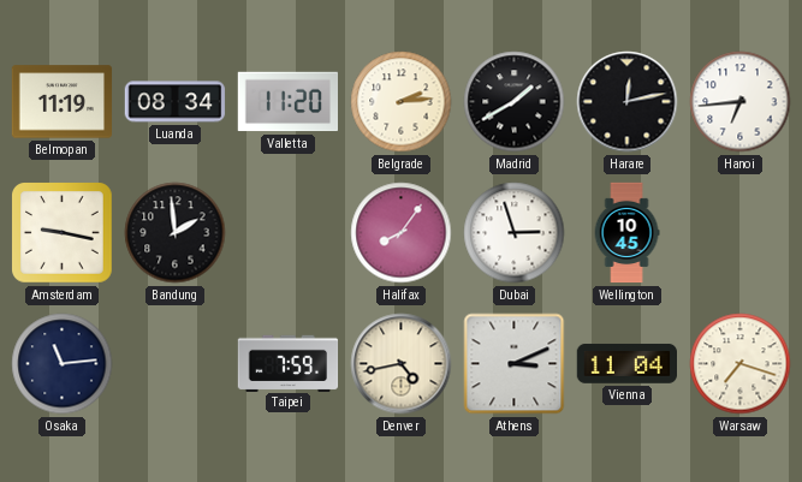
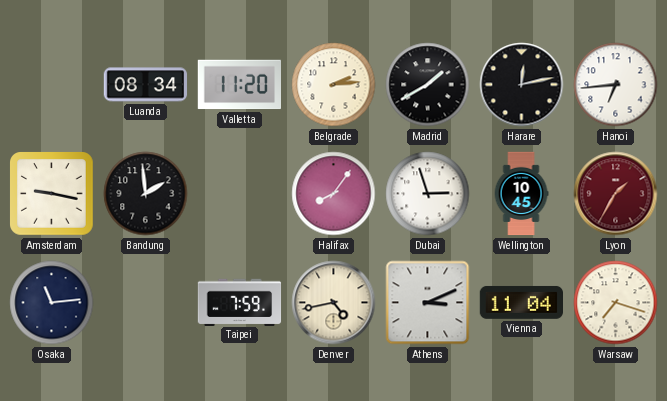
Belmopan: 11:19 -> none (63, 102)
Lyon: none -> 1:35 (616, 194)
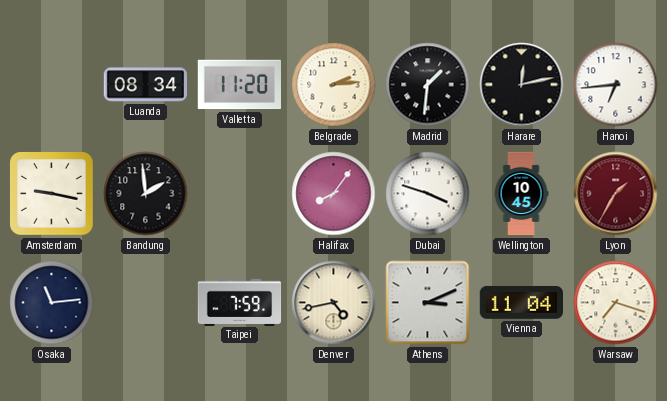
Madrid: 1:40 -> 1:31 (428, 85)
Dubai: 2:57 -> 3:48 (428, 194)
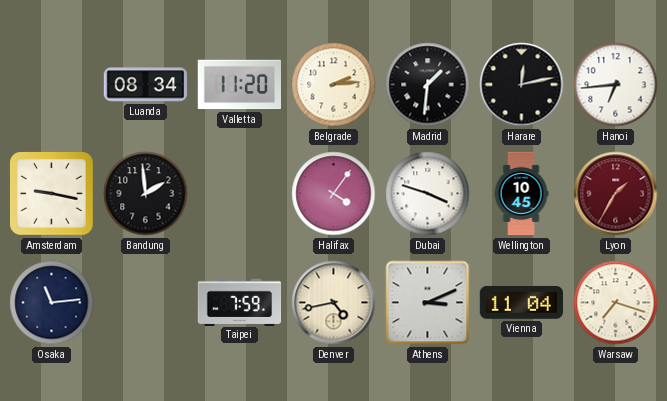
Halifax: 8:06 -> 4:06 (334, 194)
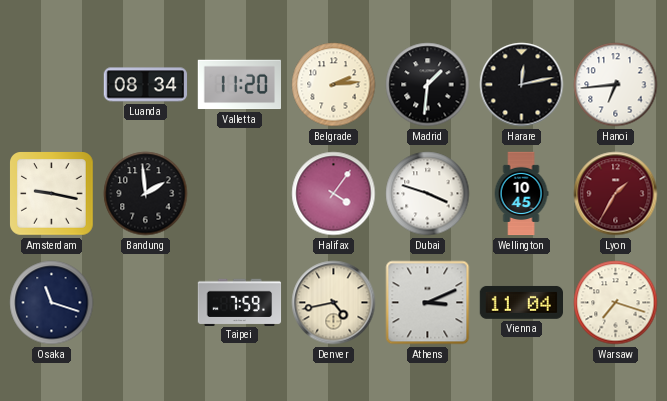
Osaka: 11:14 -> 11:18 (52, 303)
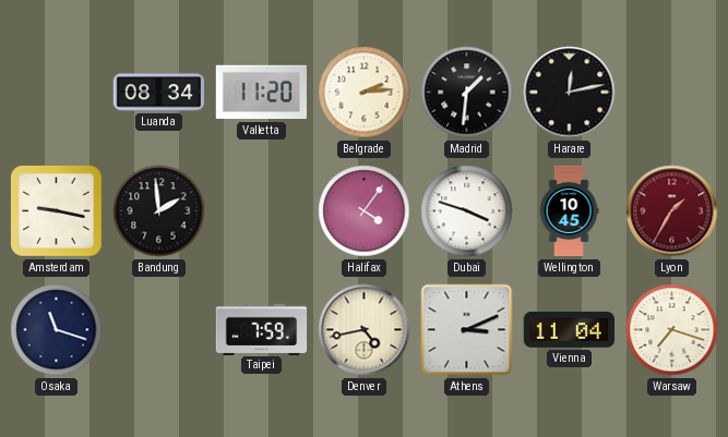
Hanoi: 6:44 -> none (616, 85)
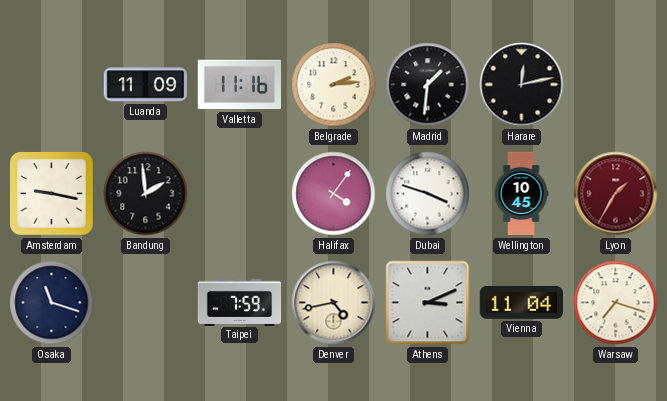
Luanda: 08:34 -> 11:09 (146, 85)
Valletta: 11:20 -> 11:16 (240, 85)
